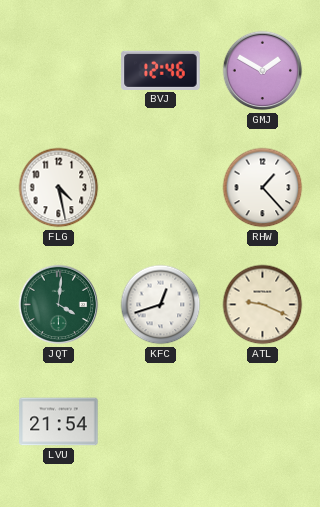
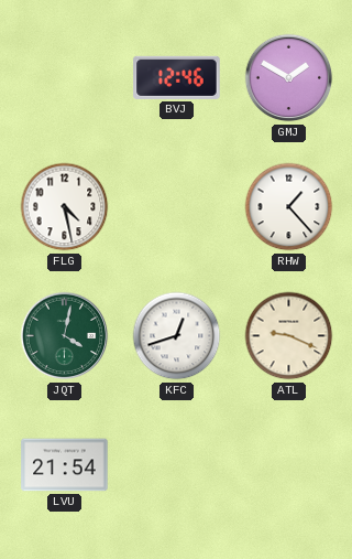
JQT: 4:01 -> 4:02 (65, 336)
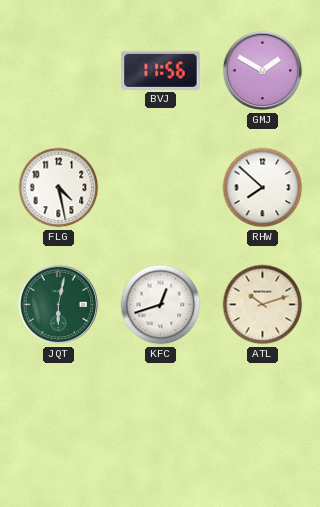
BVJ: 12:46 -> 11:56 (161, 70)
RHW: 1:23 -> 7:52 (263, 188)
JQT: 4:02 -> 6:02 (59, 305)
ATL: 9:19 -> 10:12 (263, 305)
LVU: 21:54 -> none (65, 465)
